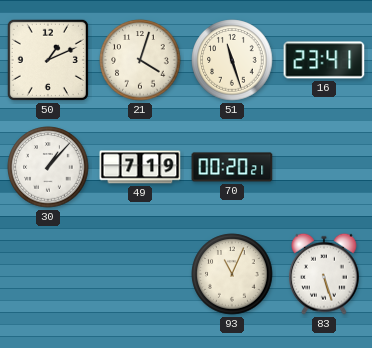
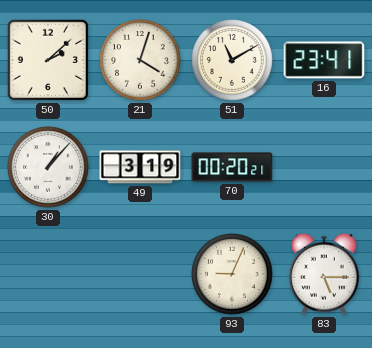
50: 1:11 -> 2:08 (48, 60)
51: 11:27 -> 11:10 (232, 60)
49: 7:19 -> 3:19 (140, 167)
93: 11:04 -> 9:04 (232, 274)
83: 5:27 -> 5:15 (325, 274)
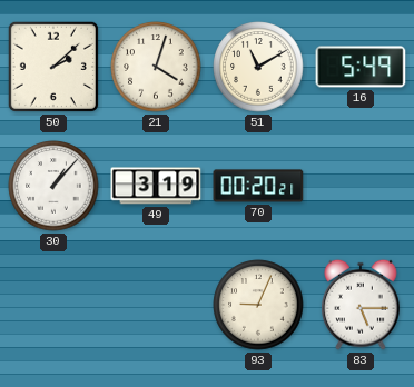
16: 23:41 -> 5:49 (361, 67)
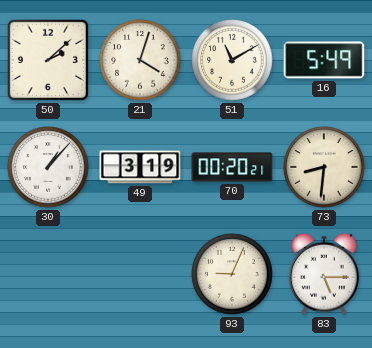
73: none -> 8:31 (324, 167)
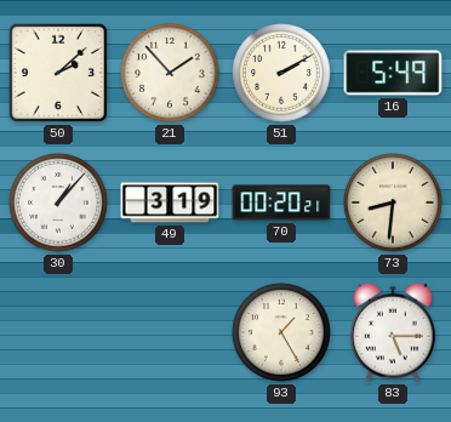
21: 4:03 -> 1:53 (170, 73)
51: 11:10 -> 2:10 (281, 73)
93: 9:04 -> 1:25 (281, 332)
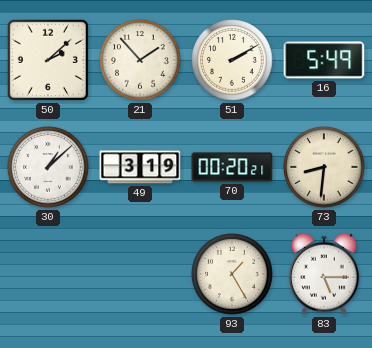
30: 1:07 -> 1:08 (48, 167)
